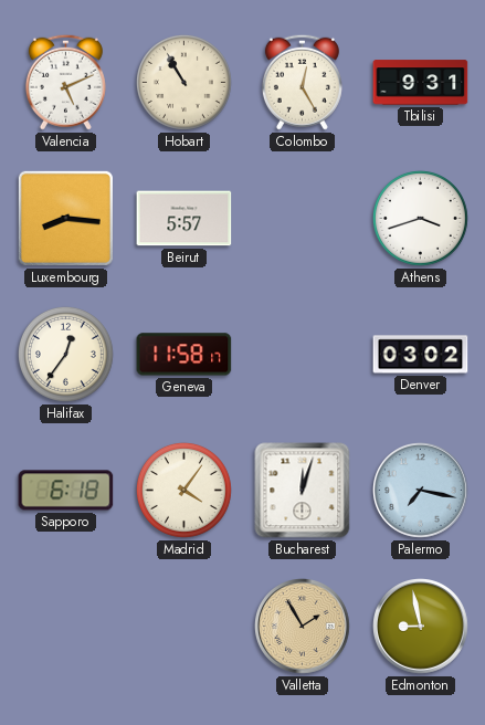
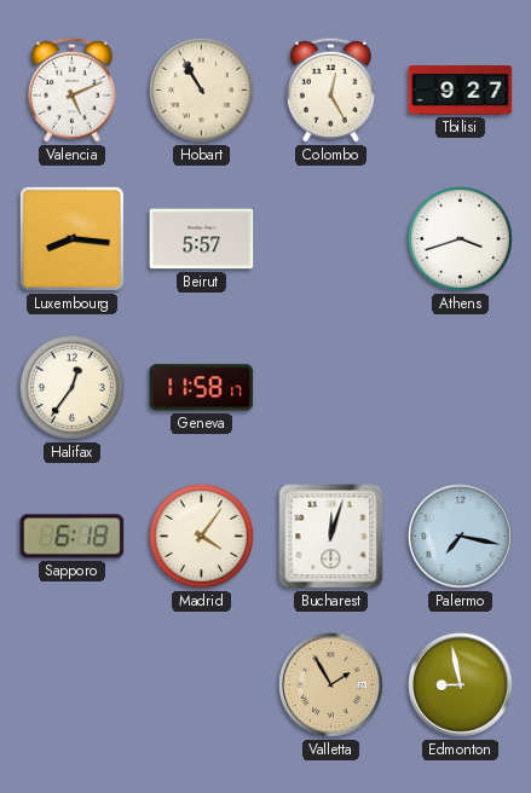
Tbilisi: 9:31 -> 9:27 (461, 91)
Denver: 03:02 -> none (421, 355)
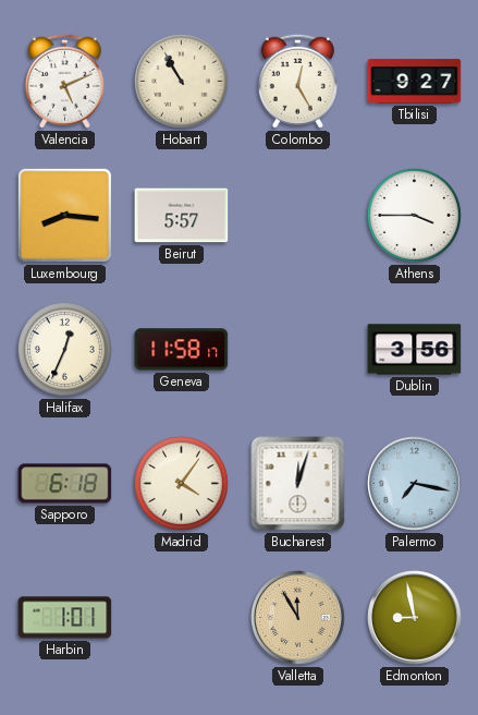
Athens: 3:42 -> 3:45 (414, 215)
Halifax: 12:36 -> 12:34 (64, 349)
Dublin: none -> 3:56 (415, 350)
Harbin: none -> 1:01 (65, 618)
Valletta: 1:55 -> 11:55 (298, 618)
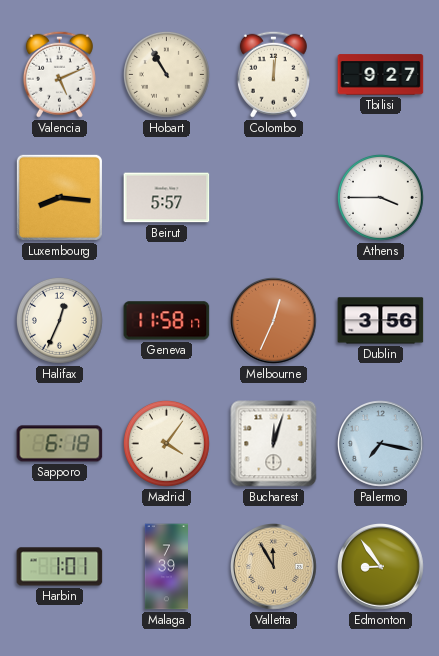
Colombo: 12:25 -> 12:01 (273, 74)
Melbourne: none -> 12:34 (274, 321)
Malaga: none -> 7:39 (166, 567)
Edmonton: 8:58 -> 8:54 (381, 567)
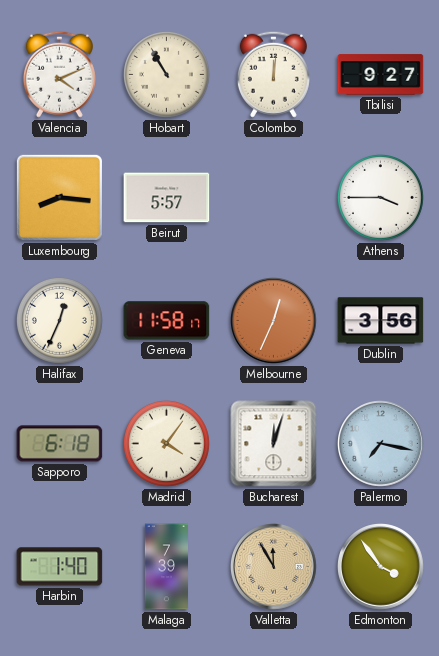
Valencia: 5:11 -> 4:11 (59, 74)
Harbin: 1:01 -> 1:40 (60, 567)
Edmonton: 8:54 -> 3:54 (381, 567)
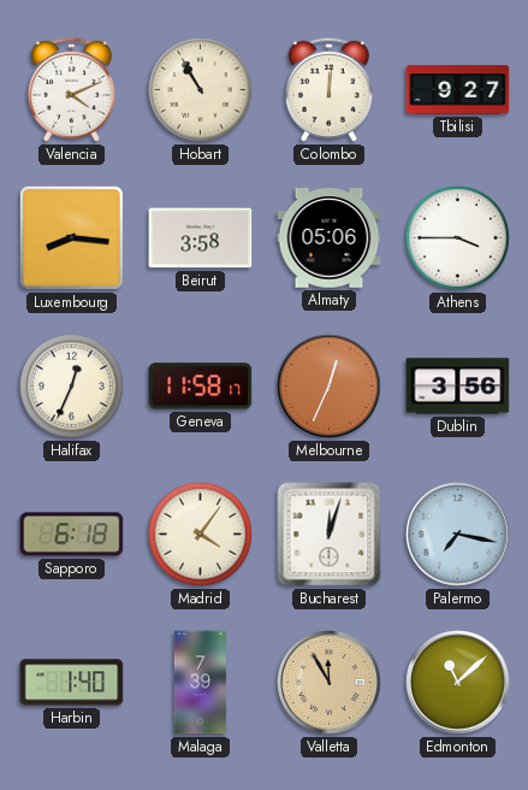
Beirut: 5:57 -> 3:58 (201, 238)
Almaty: none -> 05:06 (330, 238)
Edmonton: 3:54 -> 11:08 (458, 683)
